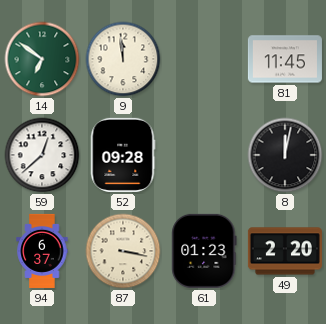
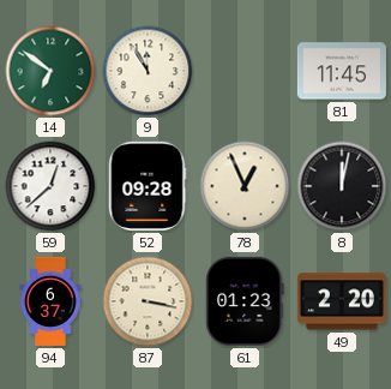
9: 11:59 -> 11:55 (148, 71)
78: none -> 12:56 (245, 186)
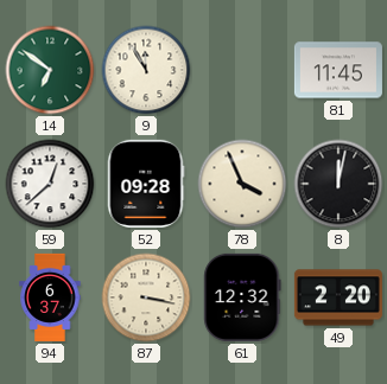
78: 12:56 -> 3:56 (242, 184)
61: 01:23 -> 12:32 (242, 297)
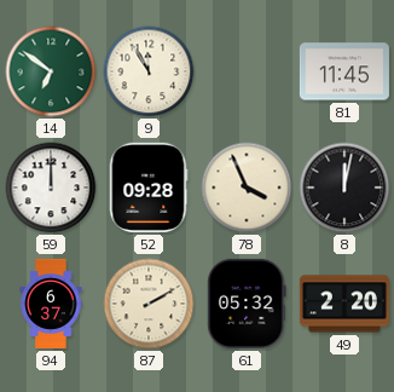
59: 12:38 -> 12:00 (51, 188)
87: 3:17 -> 2:10 (149, 304)
61: 12:32 -> 05:32 (247, 304)
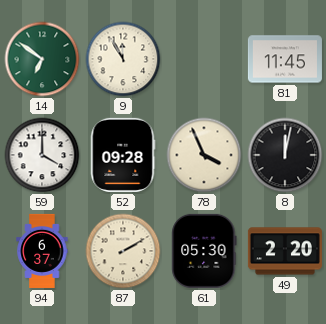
59: 12:00 -> 4:00 (42, 155)
61: 05:32 -> 05:30 (204, 251)
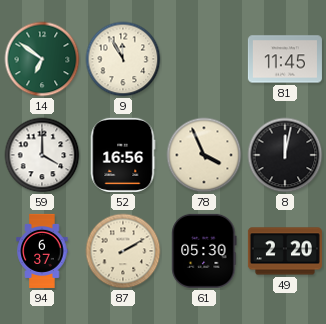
52: 09:28 -> 16:56 (123, 155)
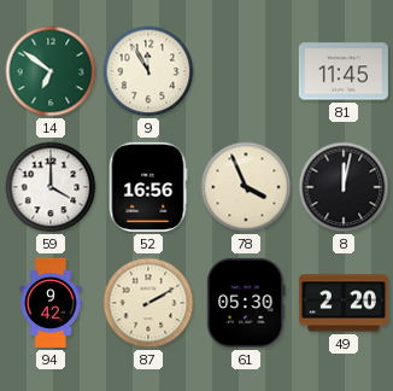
94: 6:37 -> 9:42 (51, 303)
